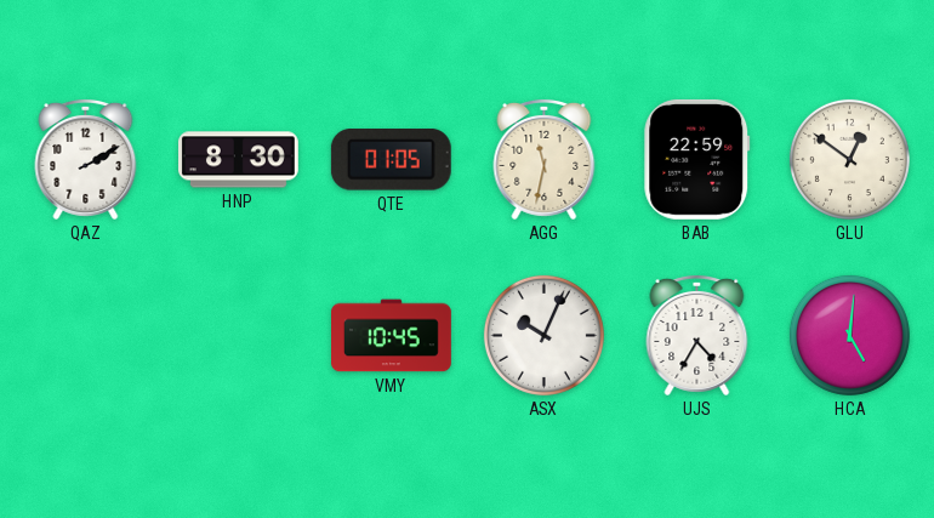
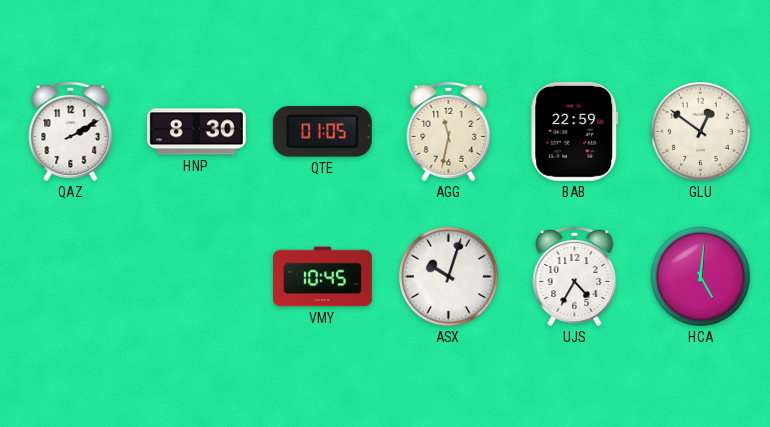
ASX: 10:04 -> 10:03 (448, 276)
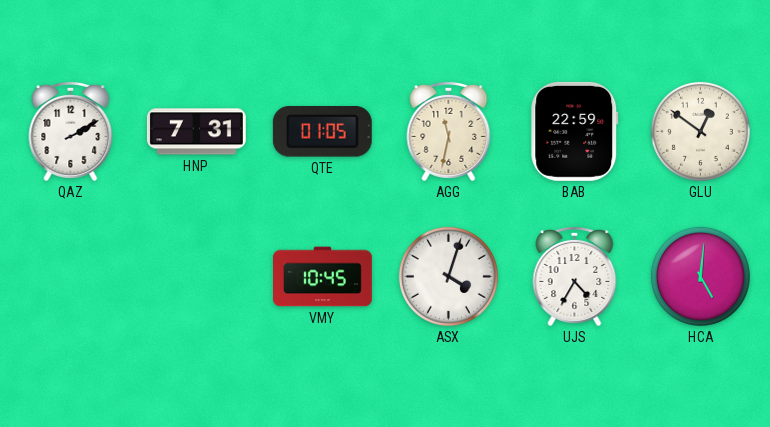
HNP: 8:30 -> 7:31 (196, 132)
ASX: 10:03 -> 4:03 (448, 276)
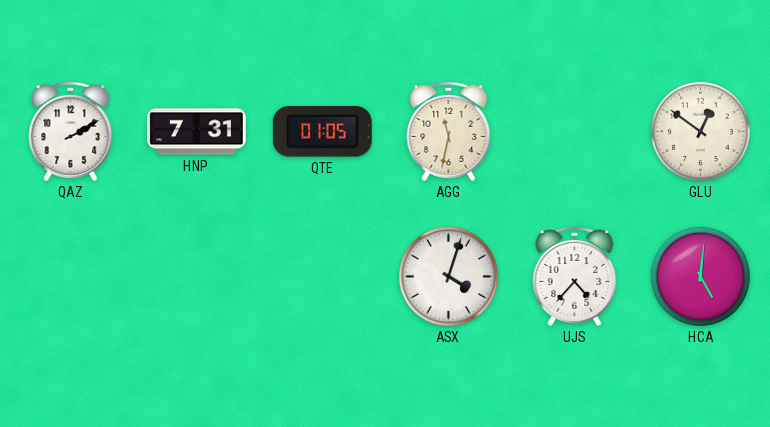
BAB: 22:59 -> none (575, 131)
VMY: 10:45 -> none (323, 277)
UJS: 4:35 -> 4:37 (575, 276)
